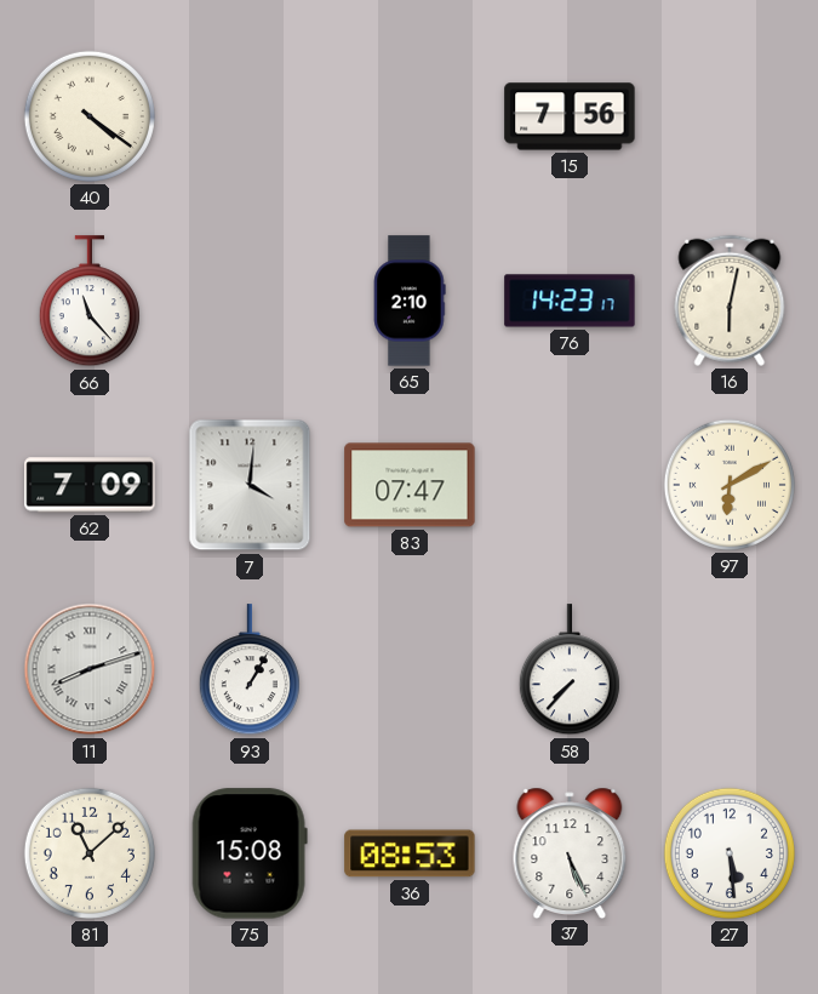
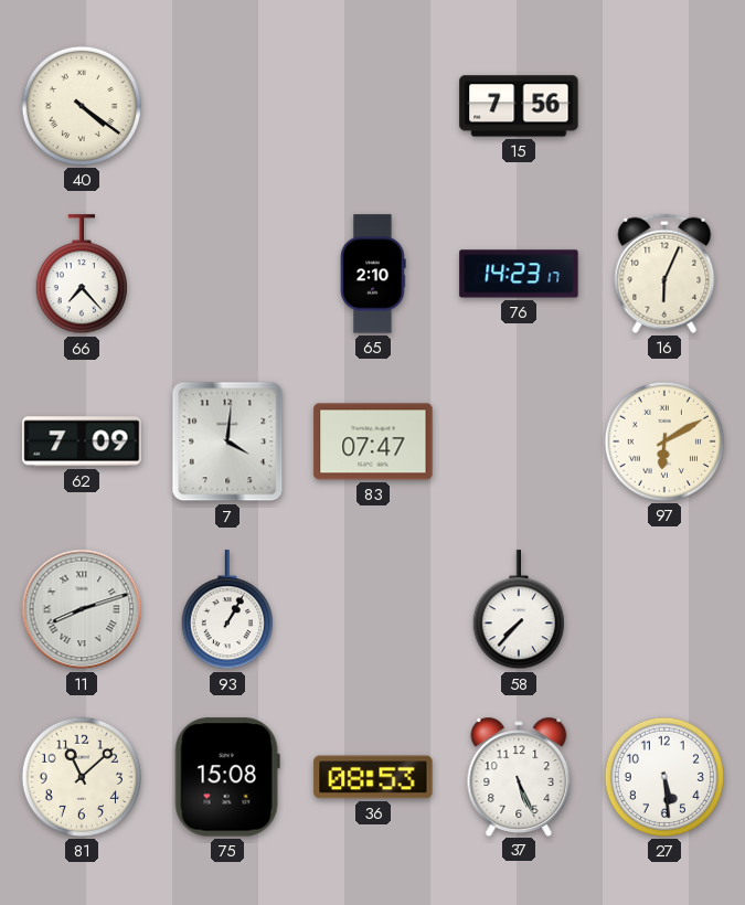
66: 11:23 -> 7:23 (82, 275)
16: 6:02 -> 6:04 (664, 274)
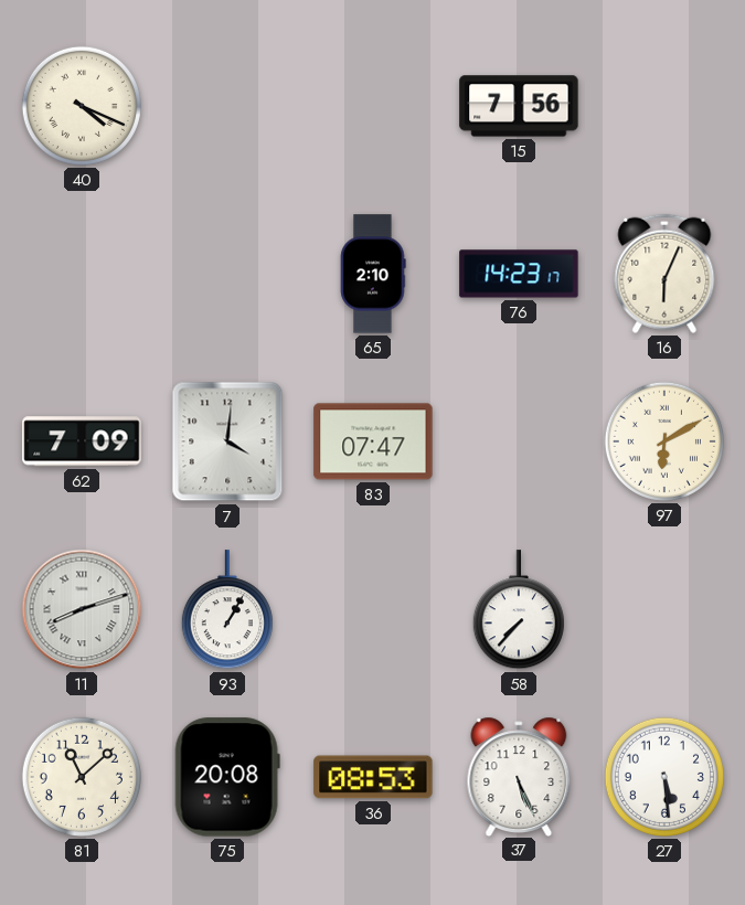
40: 4:21 -> 4:19 (82, 106)
66: 7:23 -> none (82, 275)
75: 15:08 -> 20:08 (227, 777)
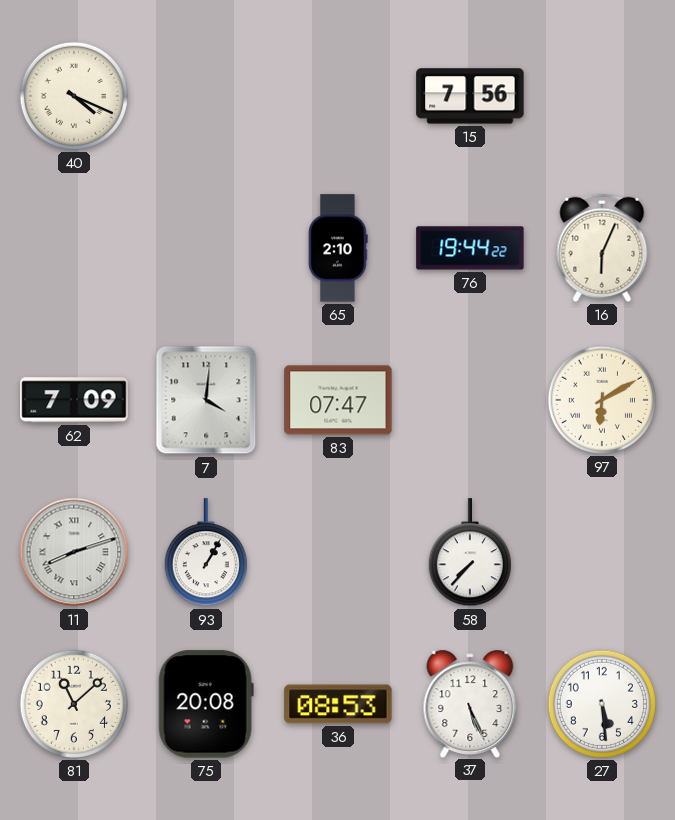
76: 14:23 -> 19:44 (470, 248)
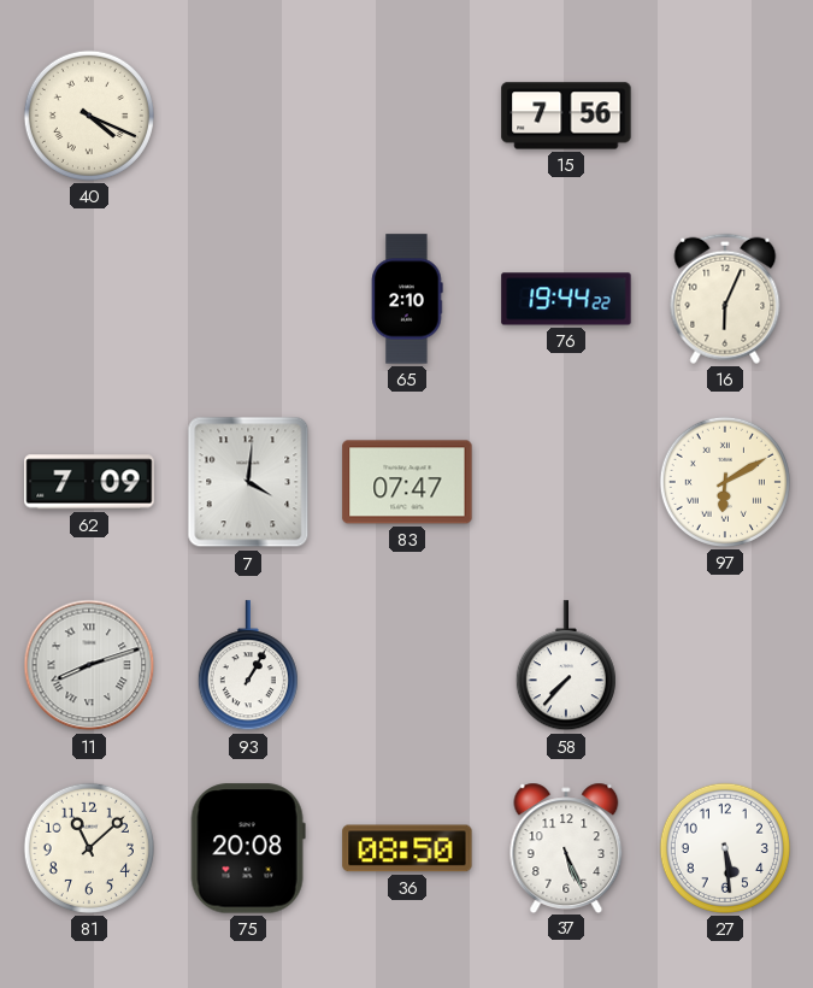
36: 08:53 -> 08:50 (407, 848)
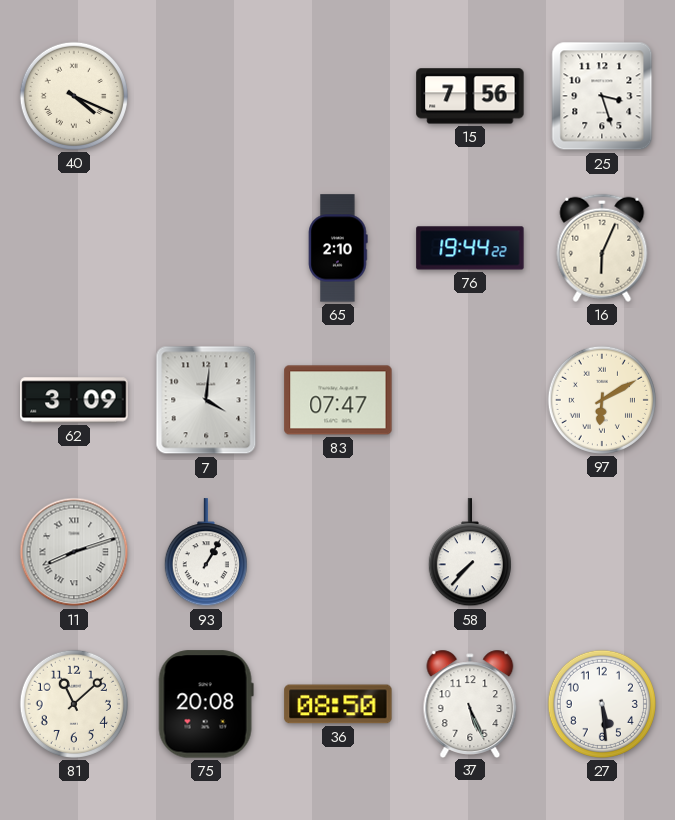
25: none -> 3:27 (602, 96)
62: 7:09 -> 3:09 (74, 400)
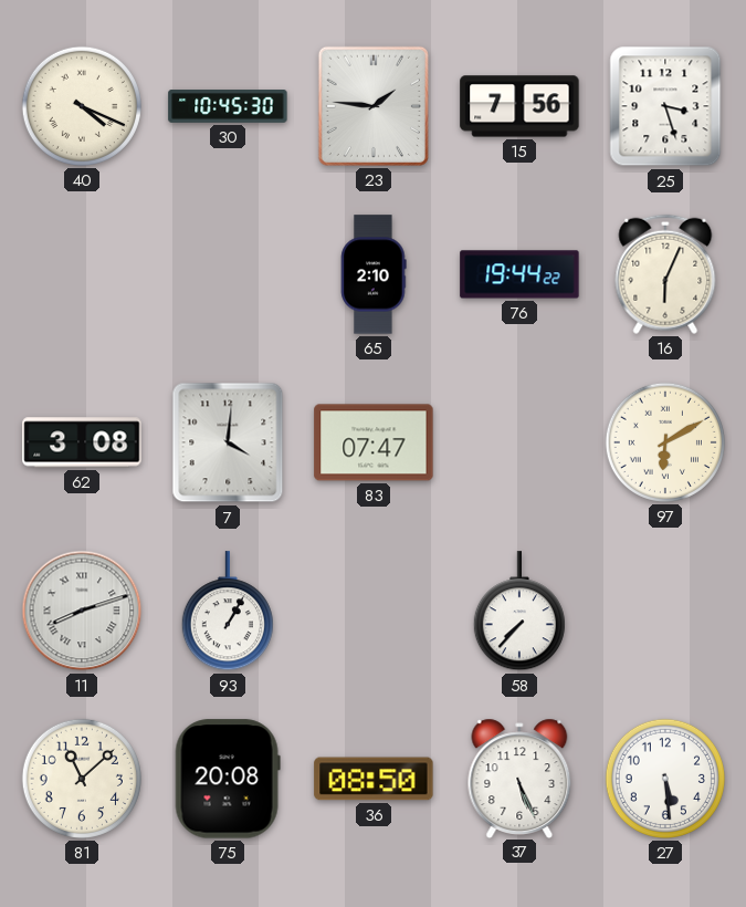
30: none -> 10:45 (228, 107)
23: none -> 1:46 (374, 106)
62: 3:09 -> 3:08 (82, 442)
